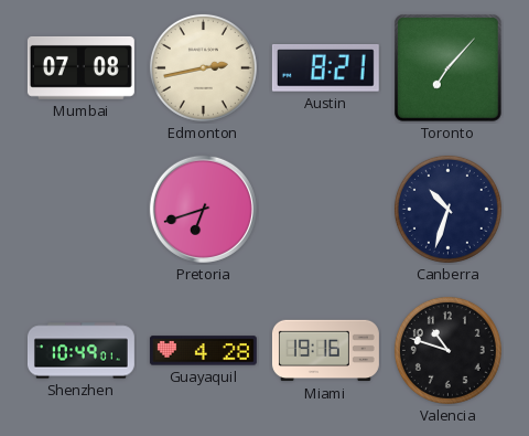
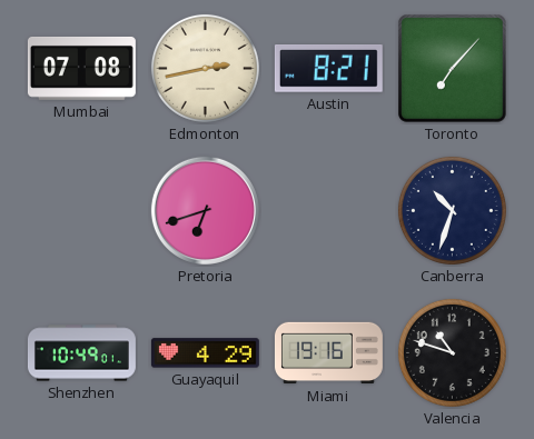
Guayaquil: 4:28 -> 4:29 (205, 353)
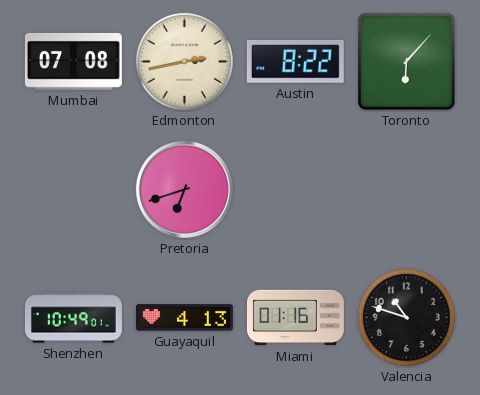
Austin: 8:21 -> 8:22 (295, 62)
Toronto: 7:07 -> 6:07 (407, 62)
Canberra: 10:33 -> none (452, 210)
Guayaquil: 4:29 -> 4:13 (184, 318)
Miami: 19:16 -> 01:16 (295, 318)
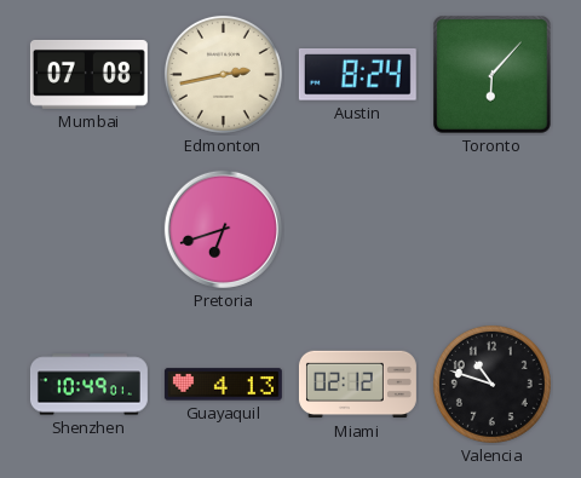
Austin: 8:22 -> 8:24 (357, 75)
Miami: 01:16 -> 02:12 (357, 385)
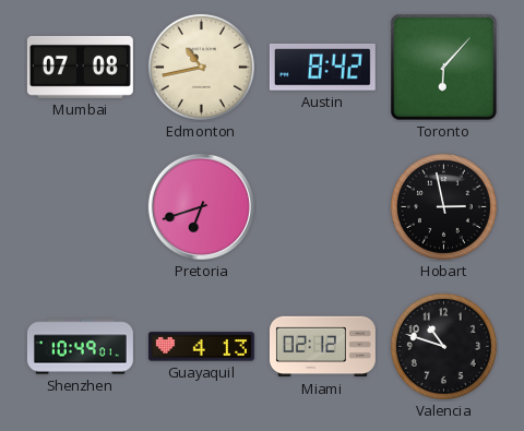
Edmonton: 2:43 -> 10:43 (201, 67)
Austin: 8:24 -> 8:42 (322, 68)
Hobart: none -> 2:58 (443, 206)
